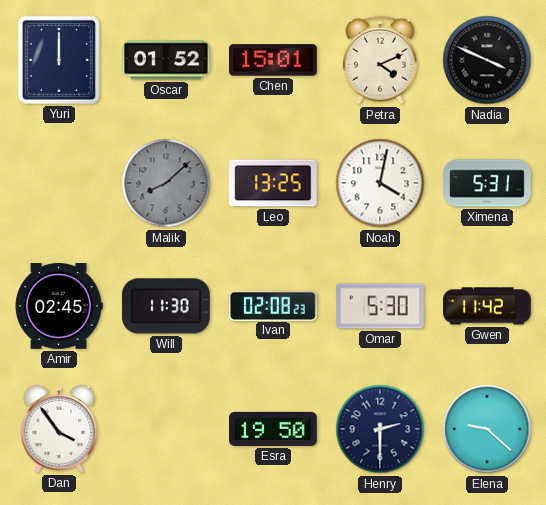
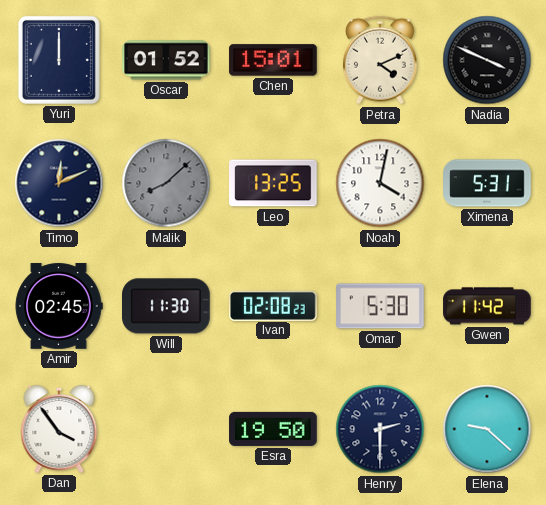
Timo: none -> 12:11 (59, 183)
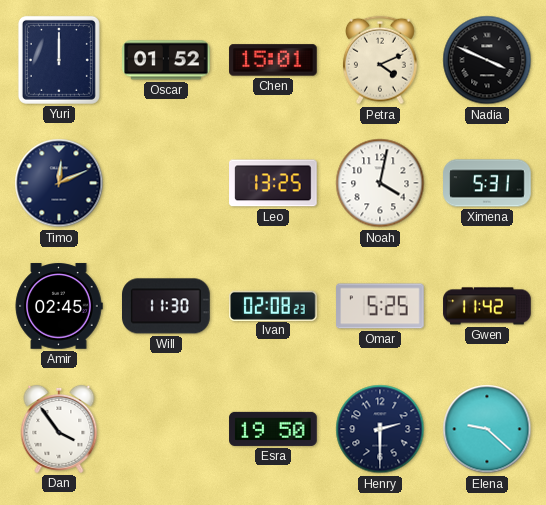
Malik: 8:08 -> none (166, 183)
Omar: 5:30 -> 5:25 (380, 306)
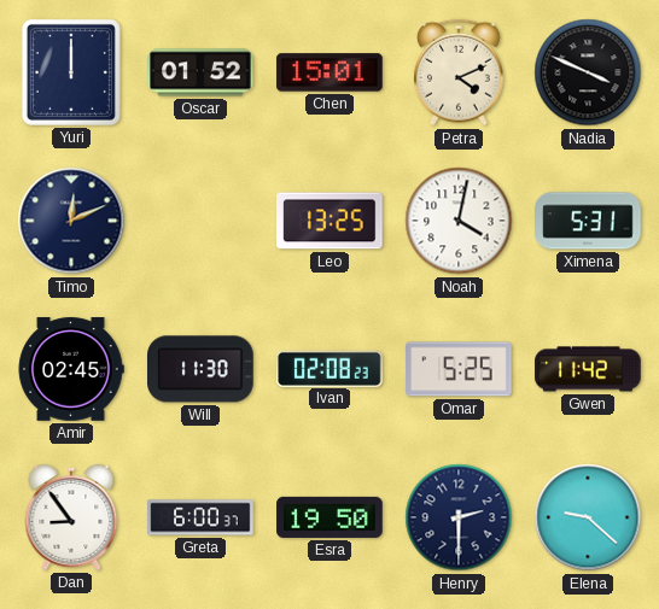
Dan: 3:54 -> 8:54 (71, 517)
Greta: none -> 6:00 (200, 517)
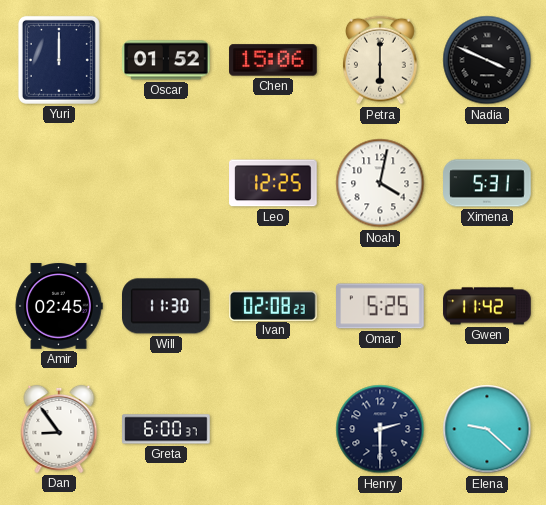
Chen: 15:01 -> 15:06 (273, 60)
Petra: 4:11 -> 6:00 (380, 60)
Timo: 12:11 -> none (71, 221)
Leo: 13:25 -> 12:25 (273, 183)
Esra: 19:50 -> none (329, 517)
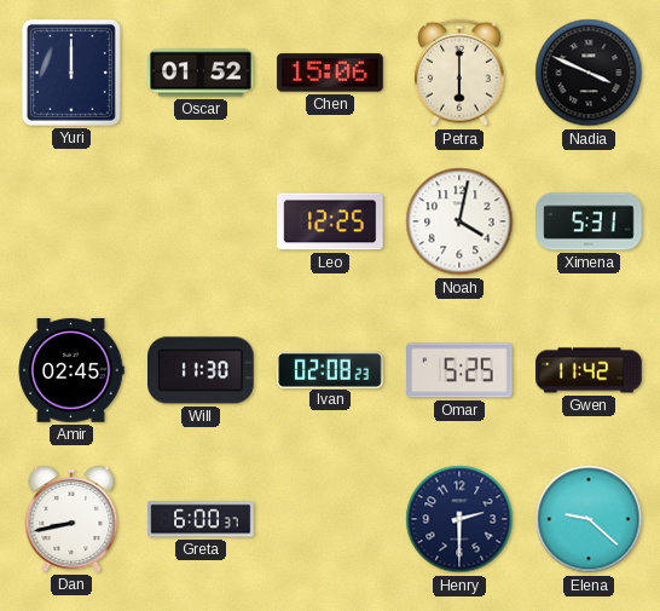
Dan: 8:54 -> 8:43 (71, 519)
